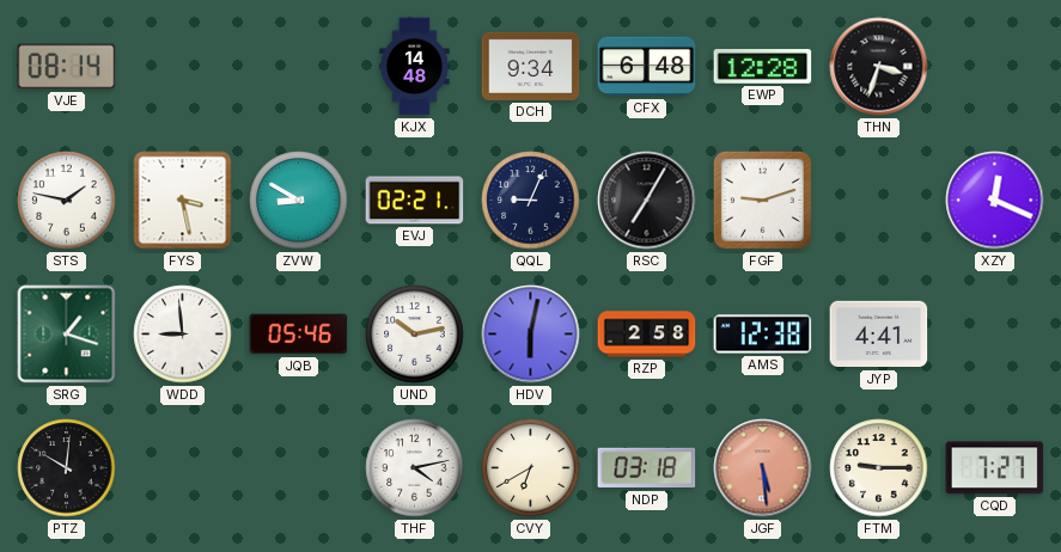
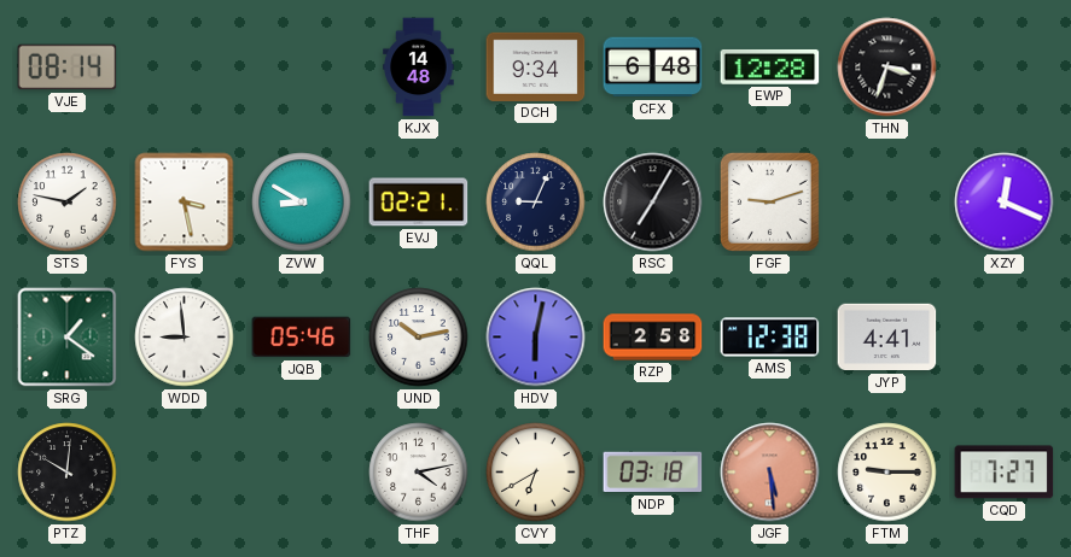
SRG: 1:18 -> 1:21 (68, 338)
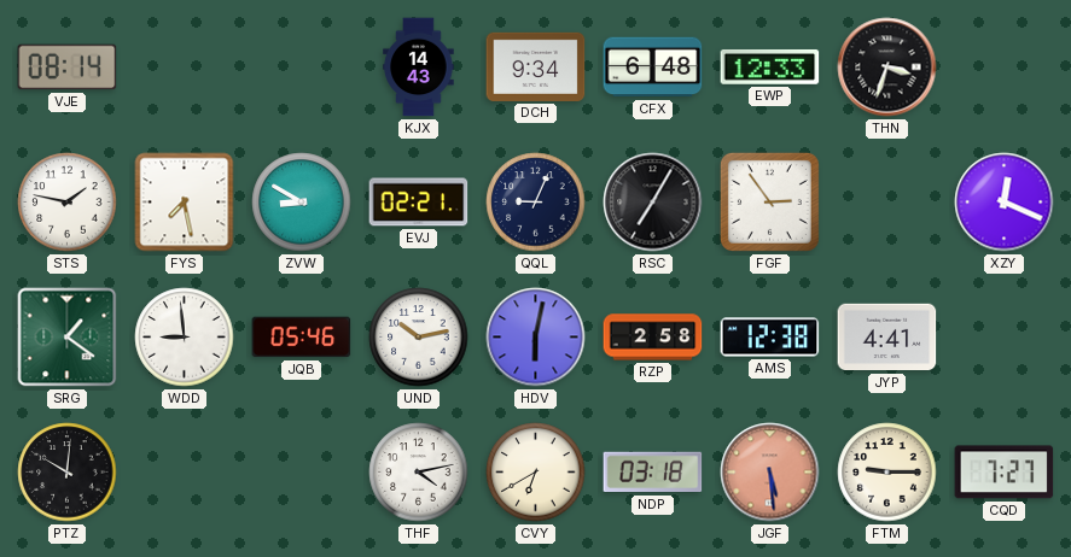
KJX: 14:48 -> 14:43 (419, 68)
EWP: 12:28 -> 12:33 (770, 68)
FYS: 3:28 -> 7:28 (185, 203)
FGF: 9:12 -> 2:54 (769, 201)
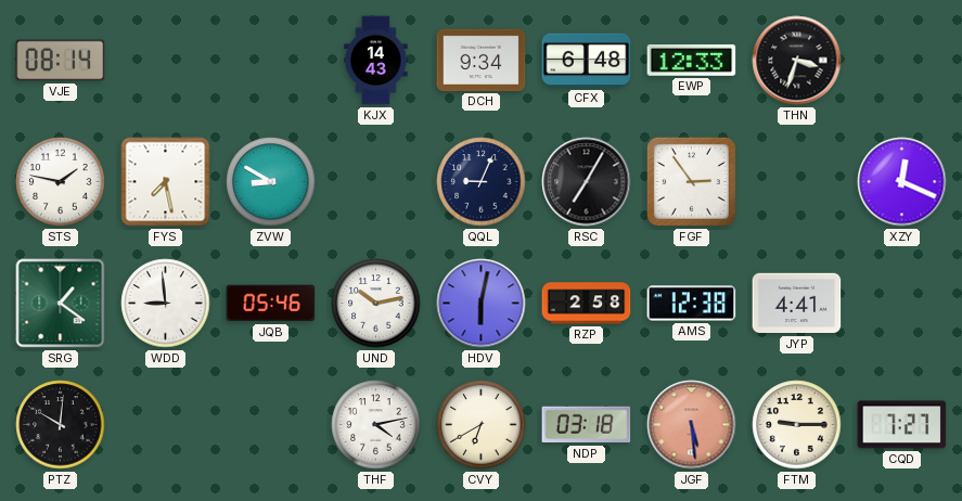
EVJ: 02:21 -> none (419, 203)
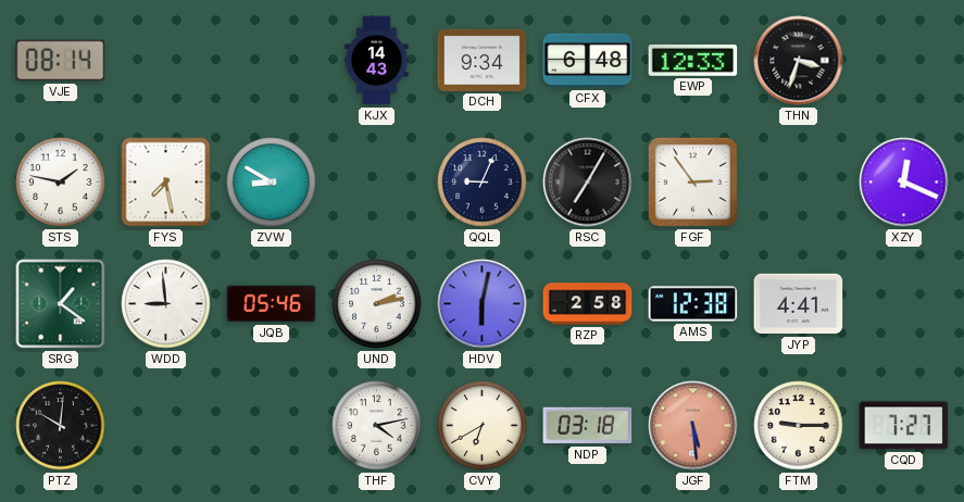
UND: 10:13 -> 2:13 (377, 304)
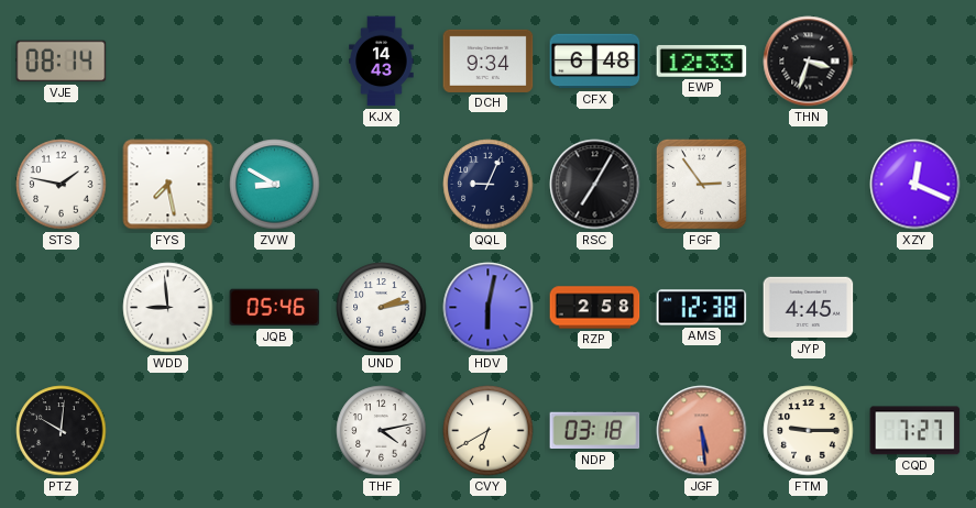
SRG: 1:21 -> none (61, 304)
JYP: 4:41 -> 4:45 (809, 308)
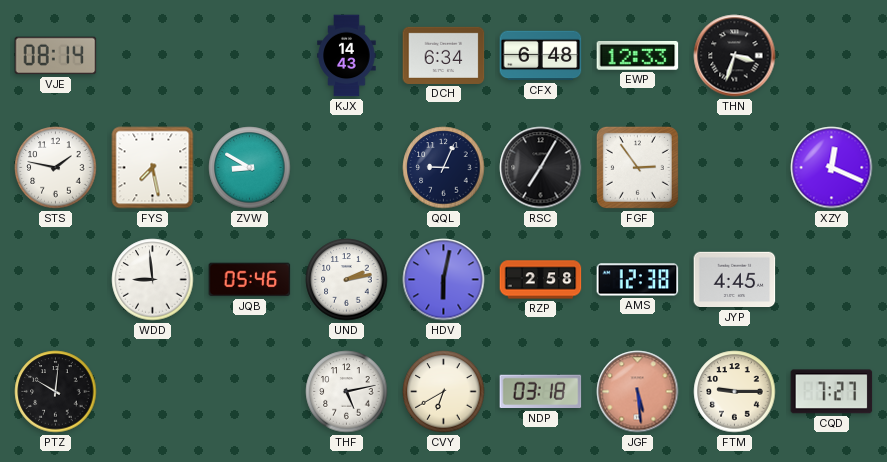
DCH: 9:34 -> 6:34 (444, 55)
THF: 4:13 -> 5:13 (347, 392)
